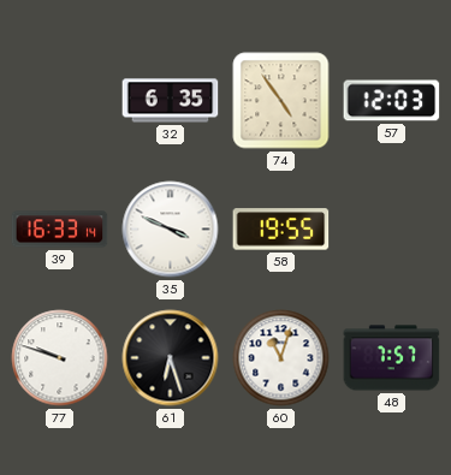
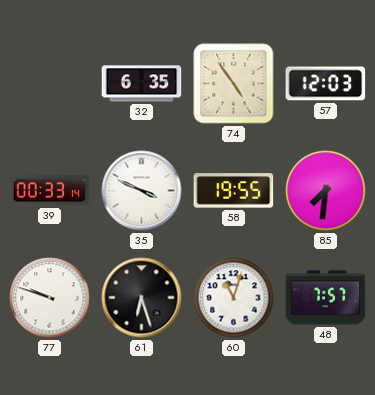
39: 16:33 -> 00:33 (50, 191)
85: none -> 7:31 (326, 191)
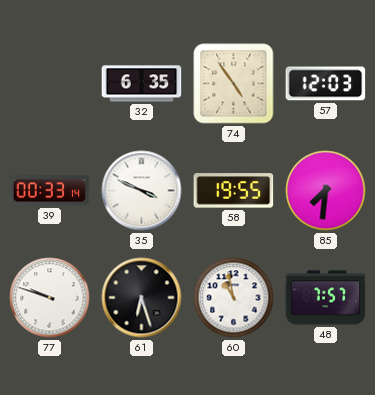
60: 11:03 -> 10:58 (234, 298)
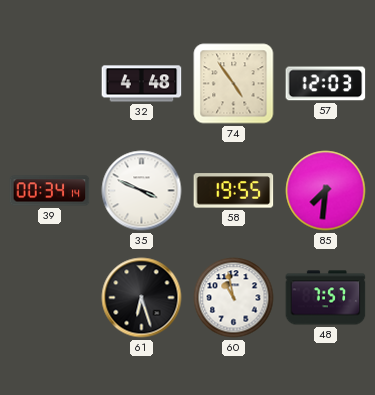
32: 6:35 -> 4:48 (142, 84)
39: 00:33 -> 00:34 (50, 191)
77: 9:48 -> none (50, 298)
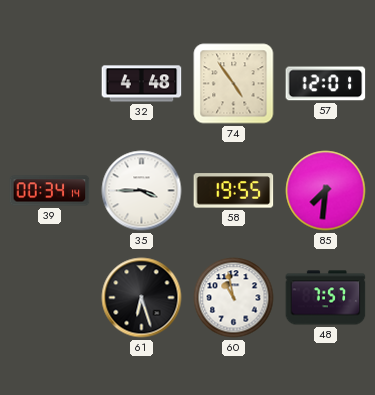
57: 12:03 -> 12:01 (326, 84)
35: 3:49 -> 3:45 (142, 191)
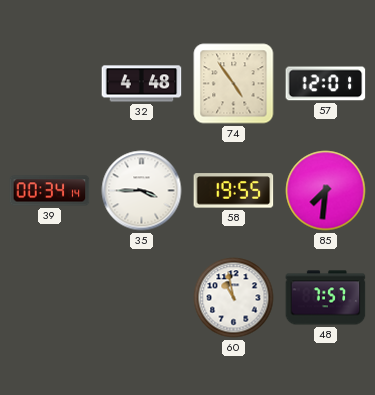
61: 6:27 -> none (142, 298)
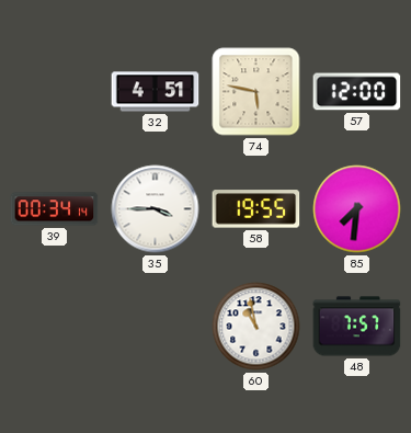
32: 4:48 -> 4:51 (156, 92)
74: 4:54 -> 5:47 (256, 92)
57: 12:01 -> 12:00 (357, 92)
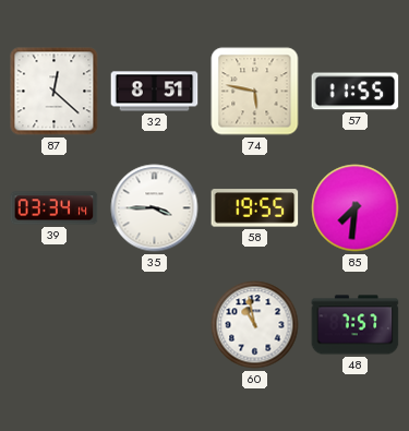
87: none -> 12:22 (55, 92)
32: 4:51 -> 8:51 (155, 92)
57: 12:00 -> 11:55 (356, 92)
39: 00:34 -> 03:34 (55, 208)
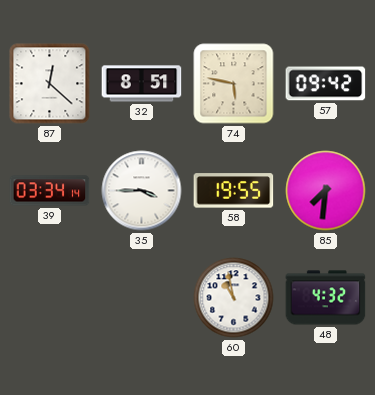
57: 11:55 -> 09:42 (326, 84)
48: 7:57 -> 4:32 (326, 298)
